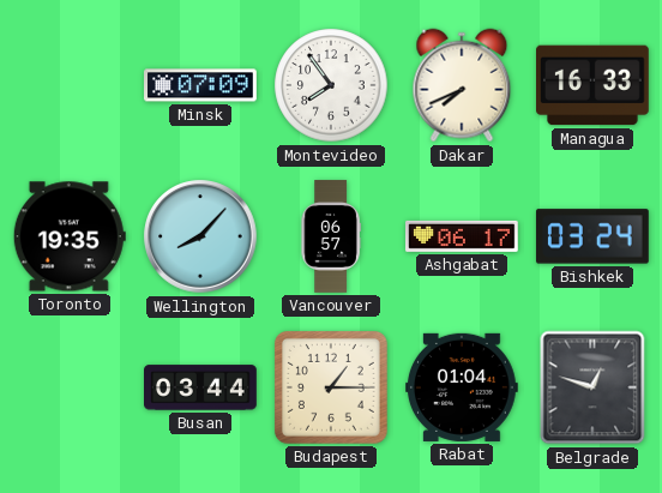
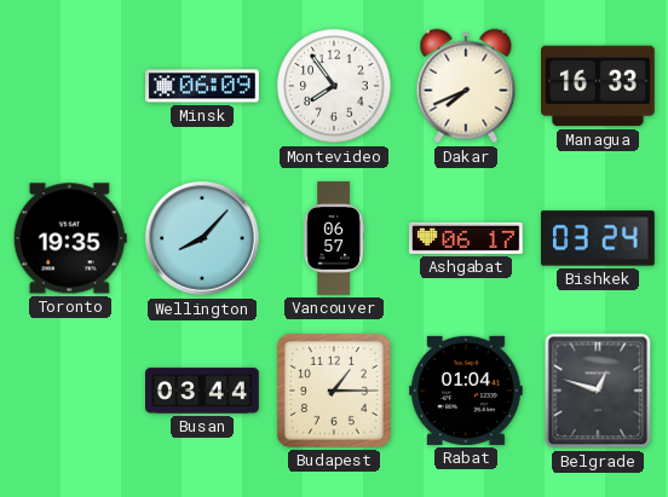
Minsk: 07:09 -> 06:09 (203, 86)
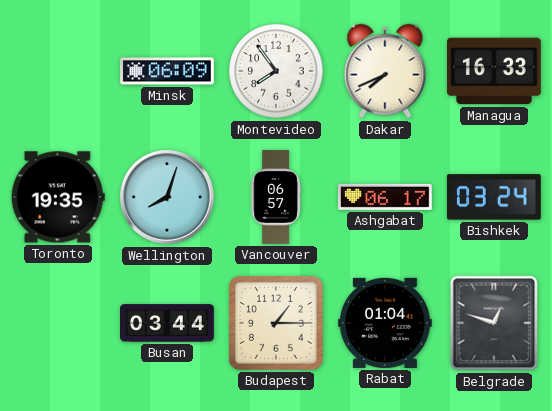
Wellington: 8:07 -> 8:03 (167, 197)
